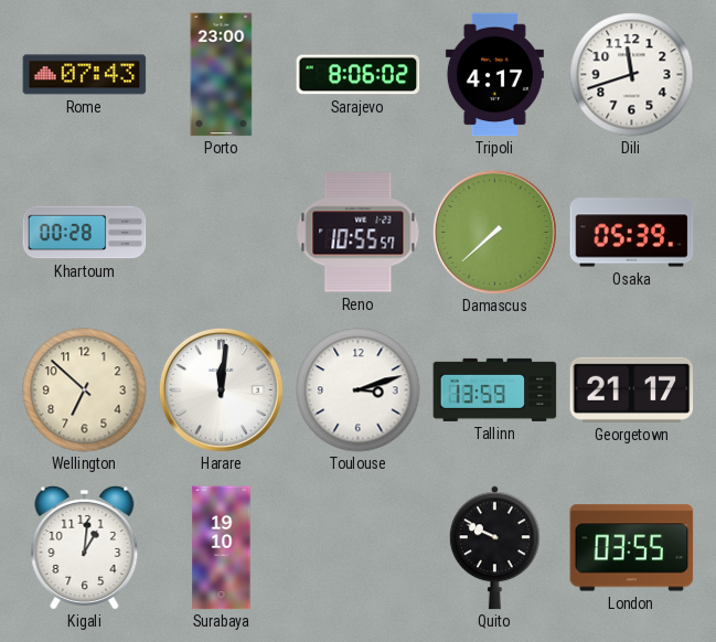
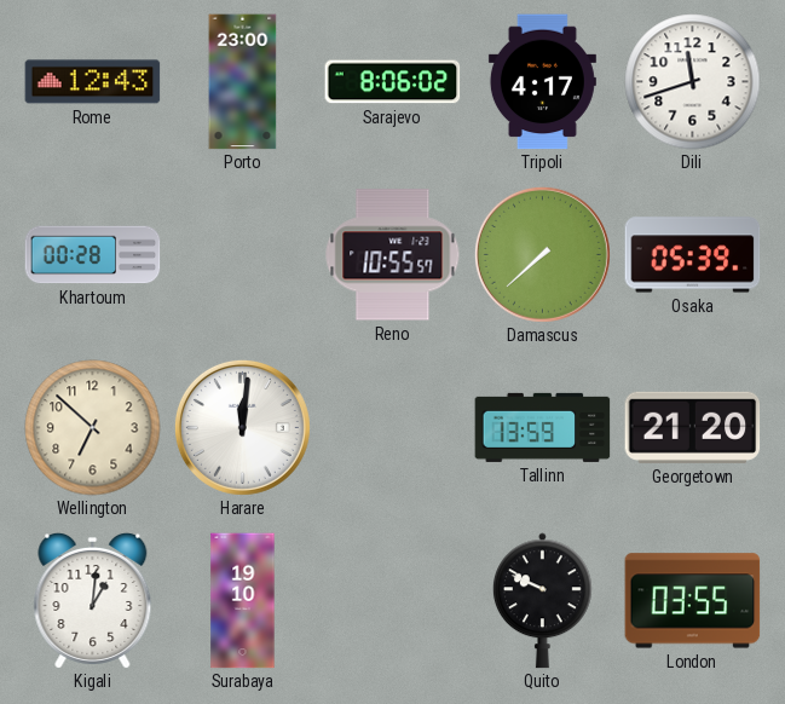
Rome: 07:43 -> 12:43 (93, 82)
Toulouse: 3:12 -> none (359, 390)
Georgetown: 21:17 -> 21:20 (693, 427)
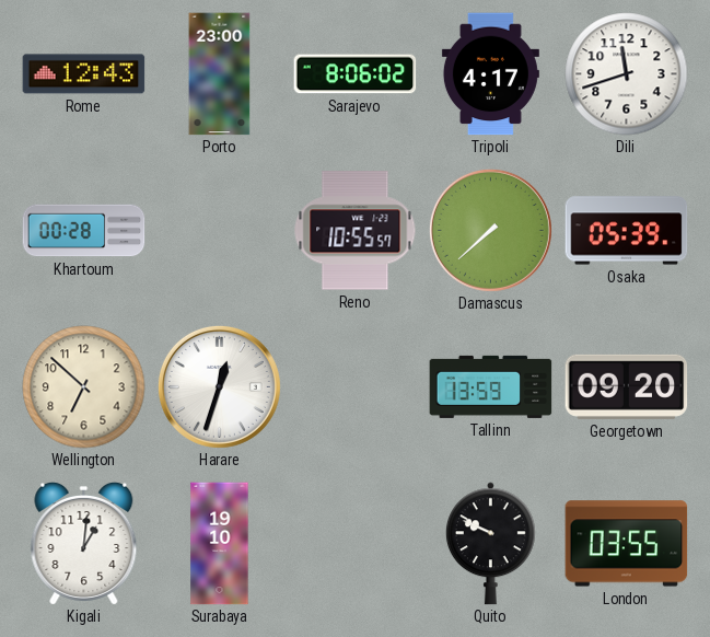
Harare: 12:01 -> 12:33 (219, 386)
Georgetown: 21:20 -> 09:20 (627, 386)
